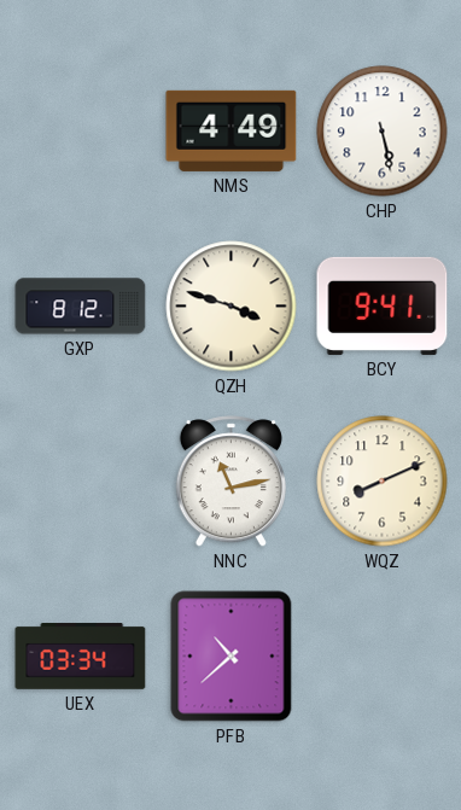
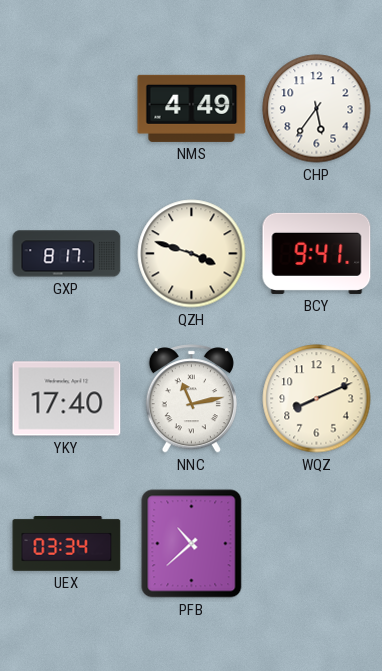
CHP: 5:28 -> 5:36 (317, 109)
GXP: 8:12 -> 8:17 (67, 254)
YKY: none -> 17:40 (67, 399)
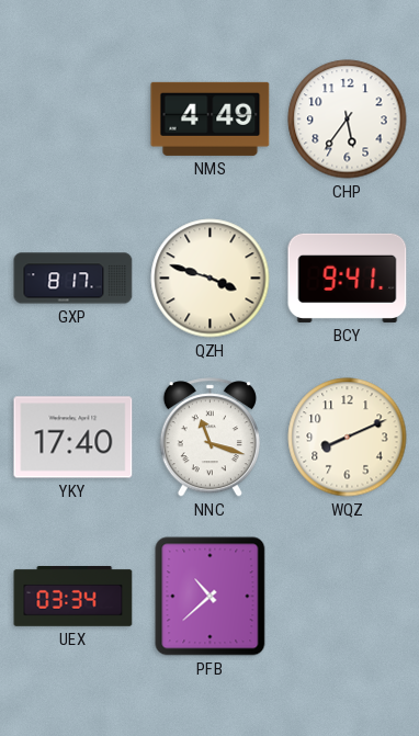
NNC: 11:13 -> 11:18 (209, 438)
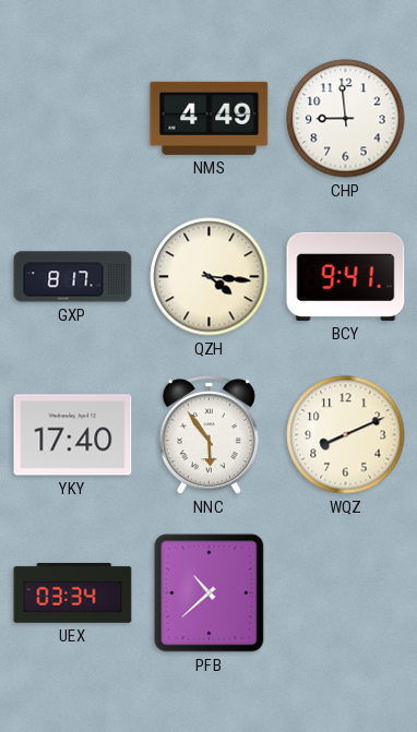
CHP: 5:36 -> 8:59 (346, 119)
QZH: 3:48 -> 4:16 (210, 277)
NNC: 11:18 -> 5:54 (208, 435)
